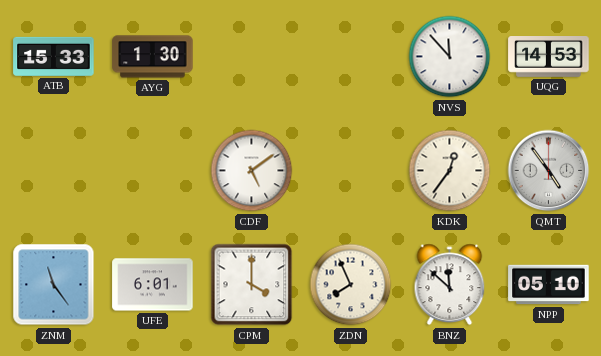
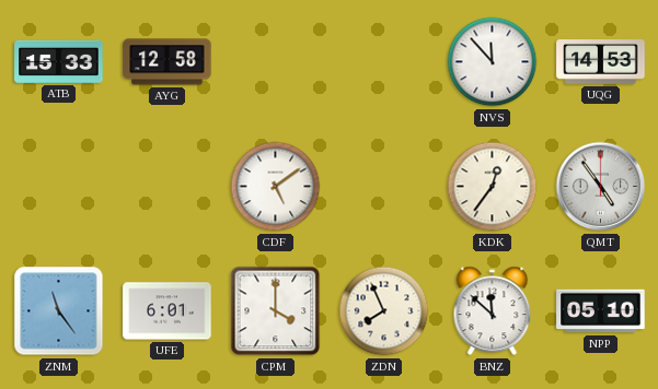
AYG: 1:30 -> 12:58 (168, 62)
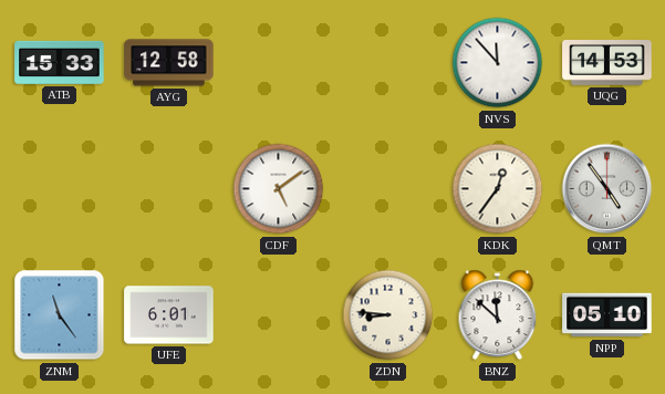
CPM: 4:00 -> none (276, 311)
ZDN: 7:56 -> 8:46 (388, 315)
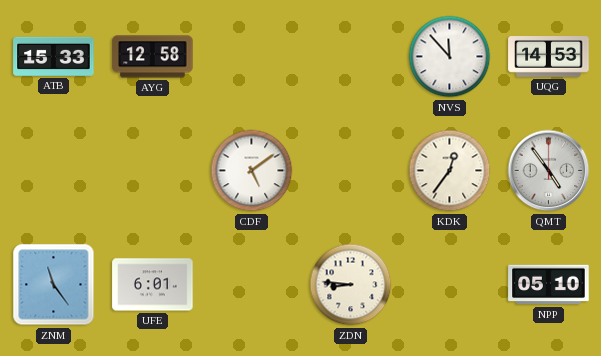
BNZ: 11:52 -> none (498, 315)
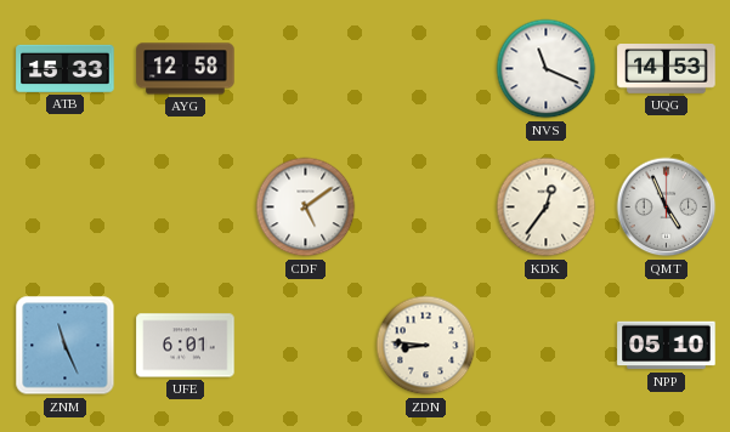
NVS: 11:53 -> 11:19 (547, 69)
QMT: 4:54 -> 4:56 (667, 208)
ZNM: 11:24 -> 11:26 (66, 346)
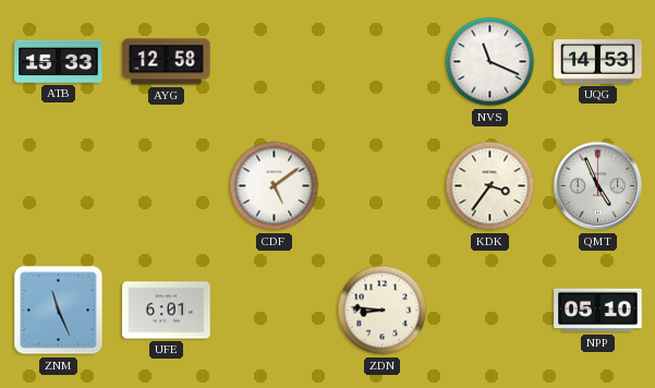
KDK: 12:36 -> 3:36 (490, 186)
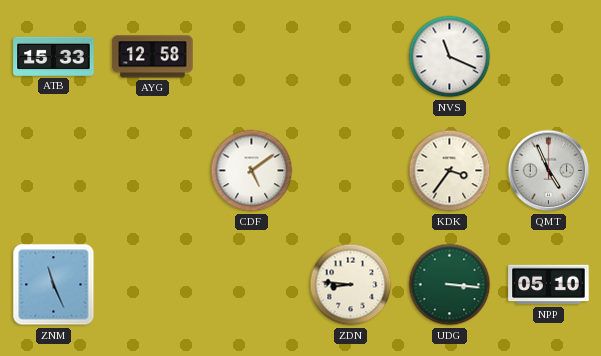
UQG: 14:53 -> none (598, 62)
UFE: 6:01 -> none (167, 311)
UDG: none -> 3:16 (450, 285)
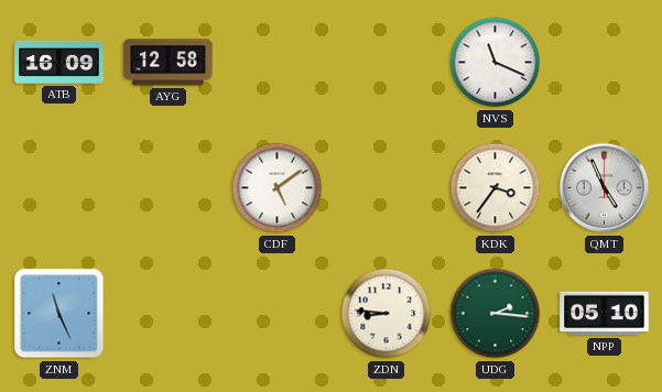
ATB: 15:33 -> 16:09 (59, 62)
UDG: 3:16 -> 2:16 (496, 314)
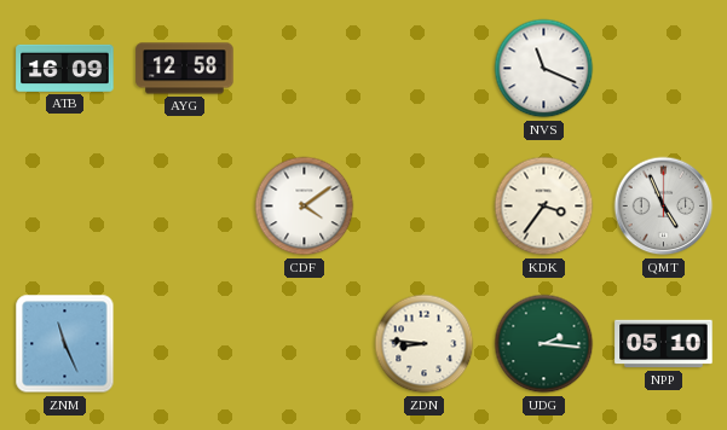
CDF: 5:09 -> 4:09 (305, 207)
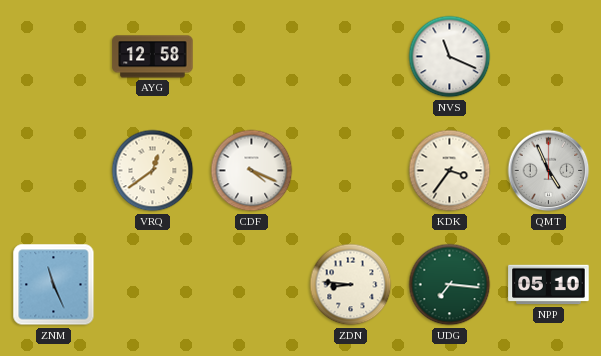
ATB: 16:09 -> none (65, 68)
VRQ: none -> 12:39 (153, 171)
CDF: 4:09 -> 4:19 (252, 171)
UDG: 2:16 -> 7:16 (450, 285)
